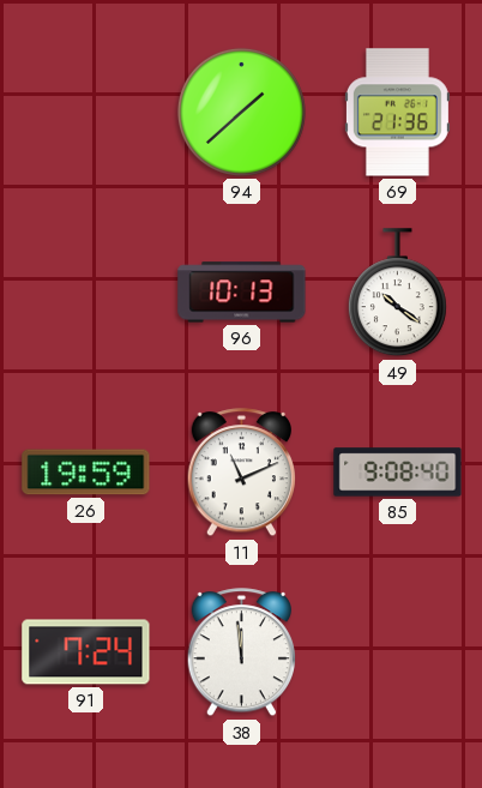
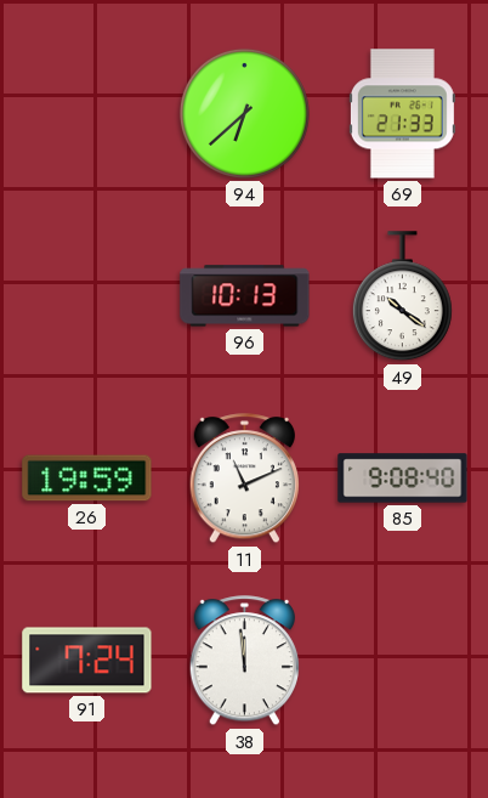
94: 1:38 -> 6:38 (244, 113)
69: 21:36 -> 21:33 (402, 114)
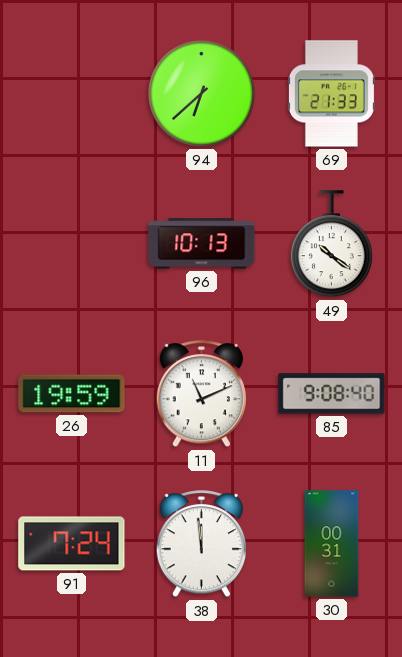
30: none -> 00:31 (332, 544)
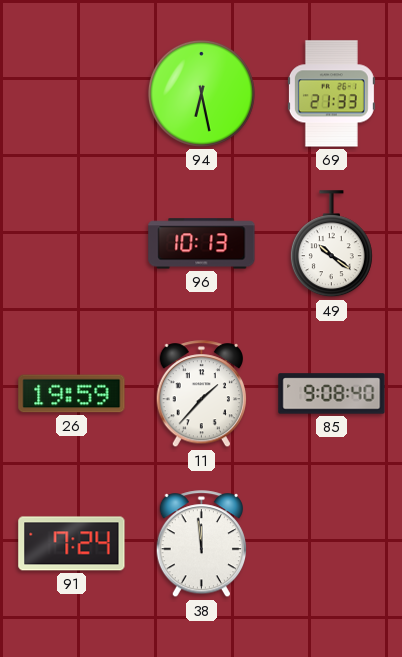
94: 6:38 -> 6:28 (201, 93)
11: 11:11 -> 1:37 (201, 394)
30: 00:31 -> none (332, 544)
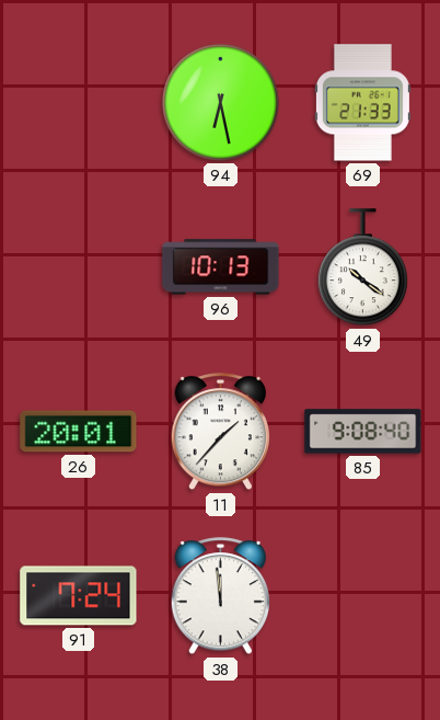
26: 19:59 -> 20:01 (79, 432)
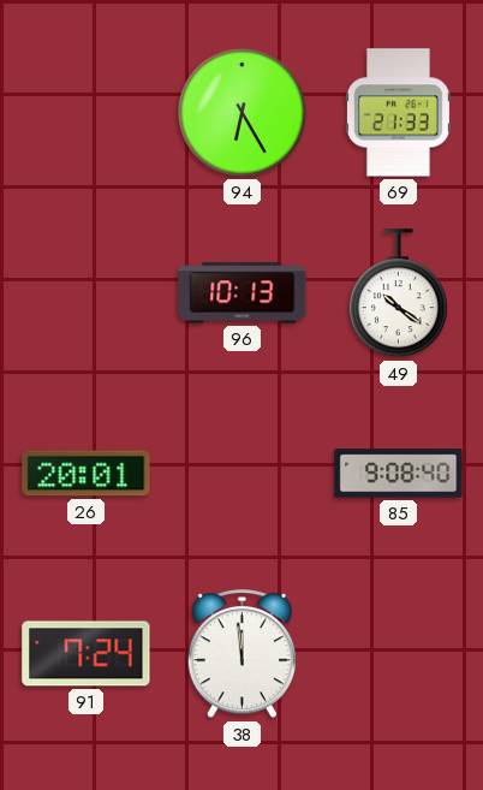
94: 6:28 -> 6:25 (241, 112)
11: 1:37 -> none (220, 432)
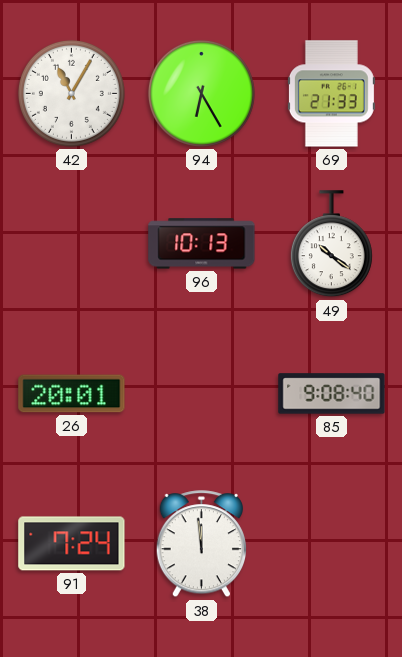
42: none -> 11:05 (71, 93)
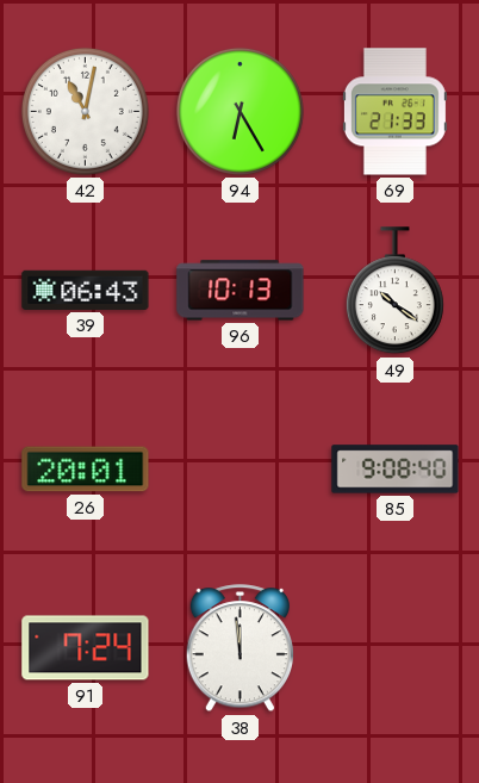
42: 11:05 -> 11:02 (85, 111)
39: none -> 06:43 (86, 290)
